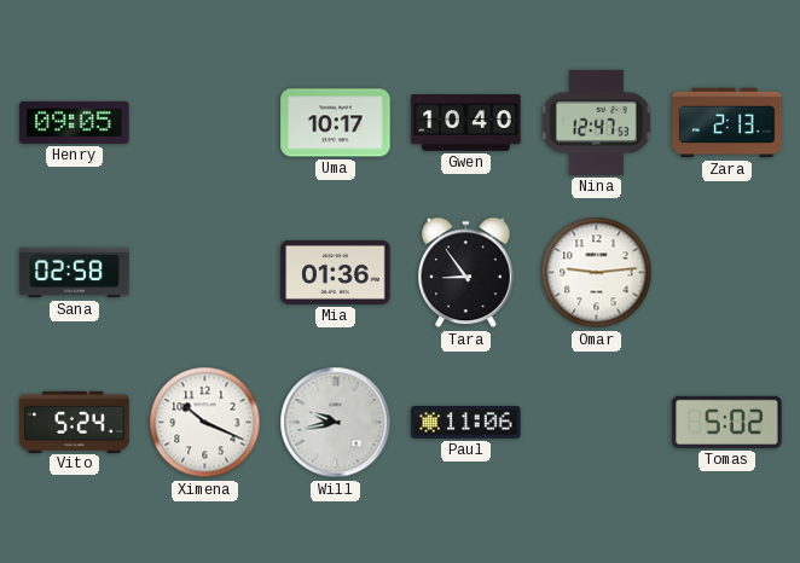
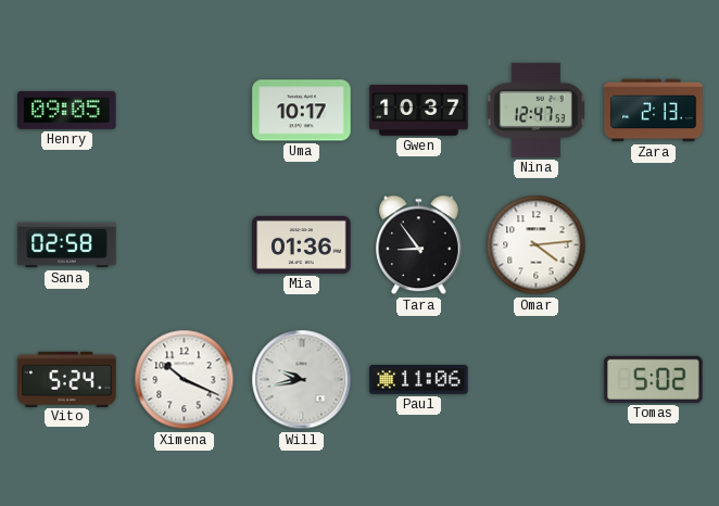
Gwen: 10:40 -> 10:37 (419, 111)
Omar: 9:14 -> 4:14 (537, 245)
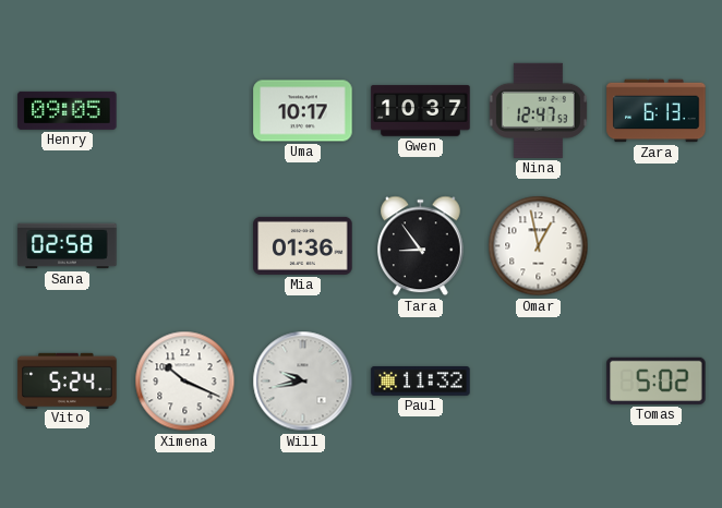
Zara: 2:13 -> 6:13 (657, 111)
Omar: 4:14 -> 12:58 (539, 246)
Paul: 11:06 -> 11:32 (421, 382)
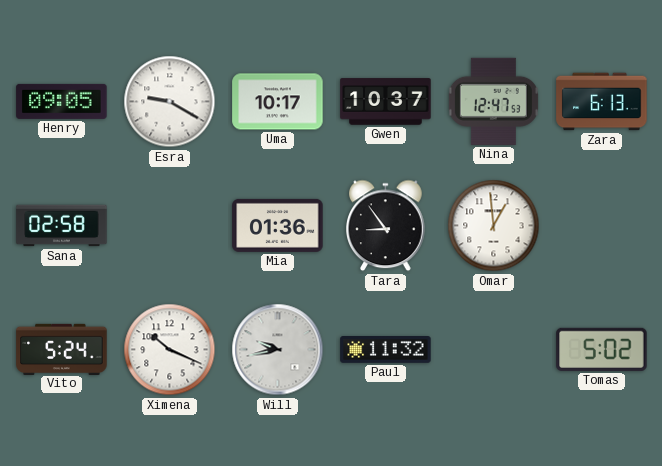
Esra: none -> 9:20 (170, 102)
Omar: 12:58 -> 12:59 (494, 226)
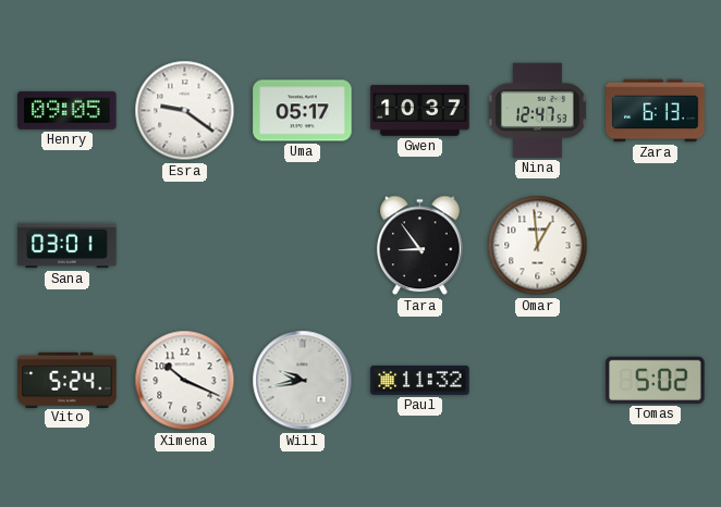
Esra: 9:20 -> 9:21 (185, 111)
Uma: 10:17 -> 05:17 (303, 111)
Sana: 02:58 -> 03:01 (68, 246)
Mia: 01:36 -> none (278, 225)
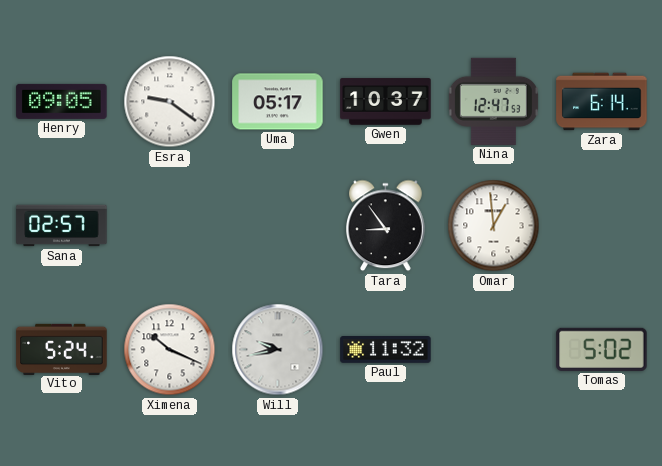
Zara: 6:13 -> 6:14 (602, 102)
Sana: 03:01 -> 02:57 (62, 226)
